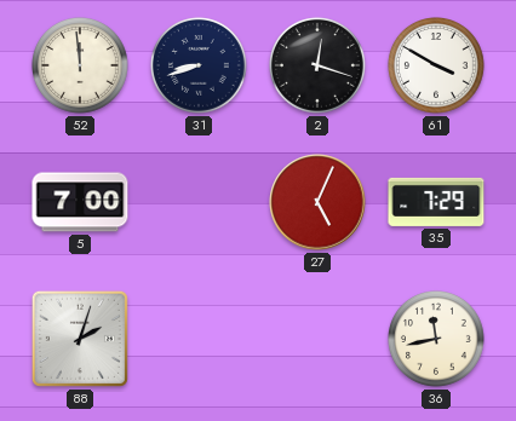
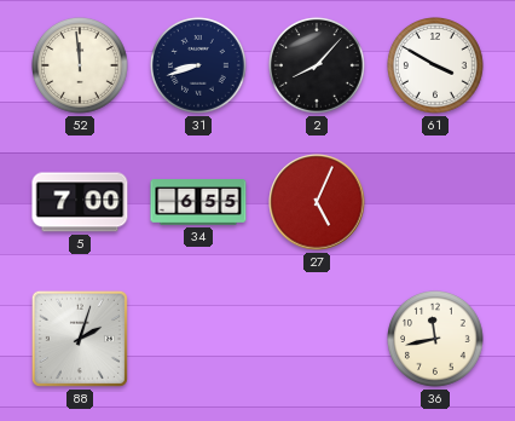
2: 12:18 -> 8:07 (318, 67)
34: none -> 6:55 (198, 202)
35: 7:29 -> none (436, 202)
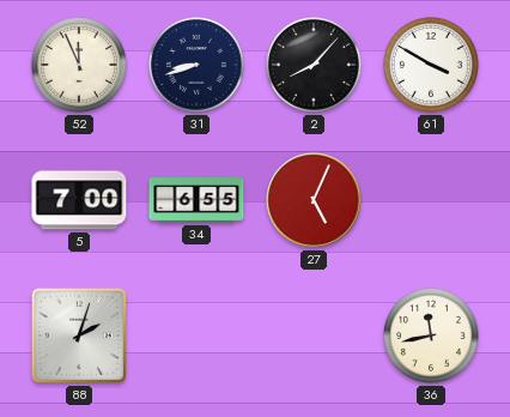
52: 11:59 -> 11:56 (80, 66)
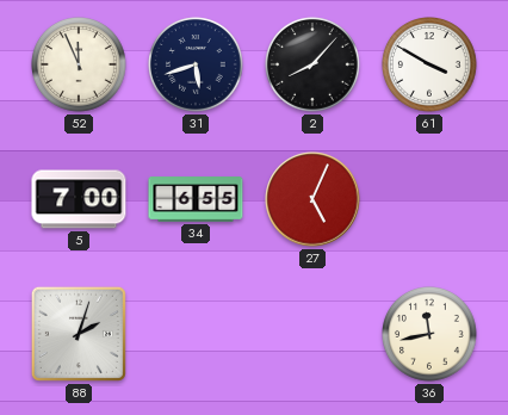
31: 8:42 -> 5:42 (197, 66)
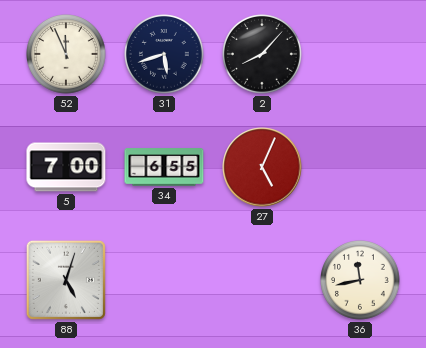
61: 3:50 -> none (430, 66)
88: 2:03 -> 5:03 (66, 280)
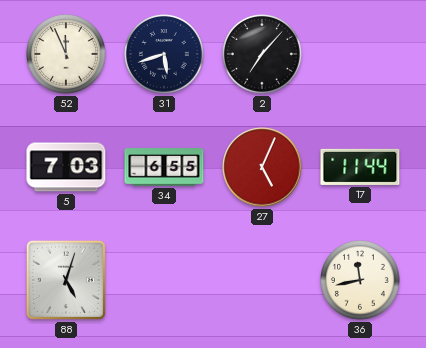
2: 8:07 -> 7:07 (263, 55)
5: 7:00 -> 7:03 (66, 167)
17: none -> 11:44 (360, 167)
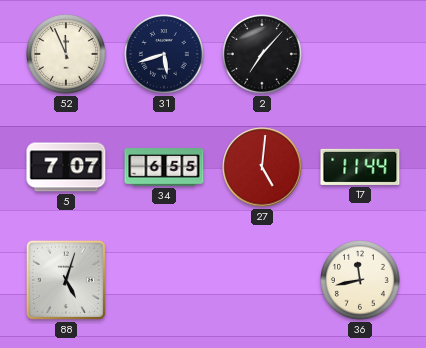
5: 7:03 -> 7:07 (66, 167)
27: 5:04 -> 5:01 (262, 167)
